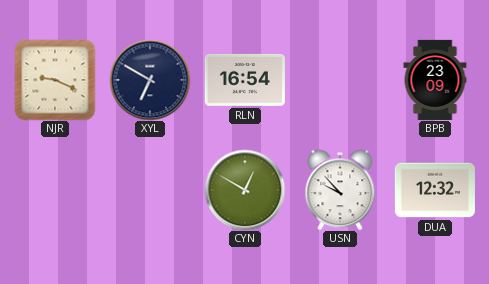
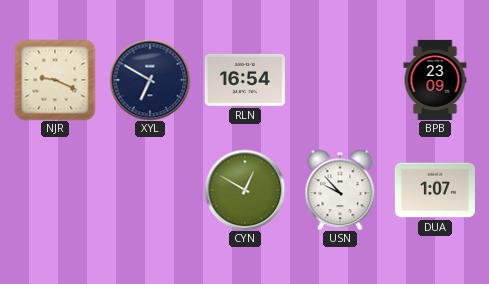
DUA: 12:32 -> 1:07 (435, 190)
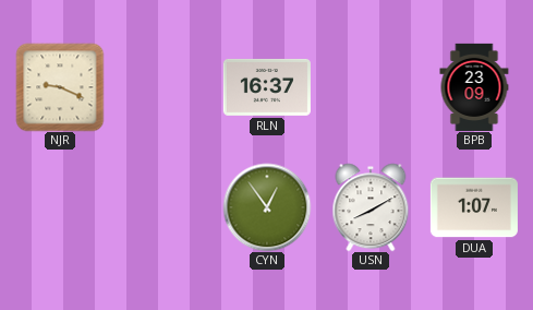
XYL: 6:50 -> none (150, 80)
RLN: 16:54 -> 16:37 (267, 87)
CYN: 12:50 -> 12:54 (267, 207)
USN: 9:53 -> 8:10 (371, 207)
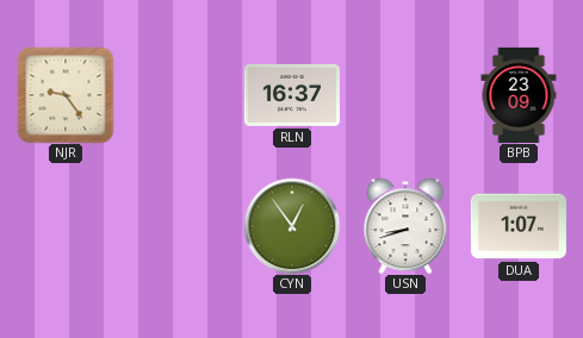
NJR: 9:19 -> 9:24 (66, 95)
USN: 8:10 -> 8:42 (405, 226)
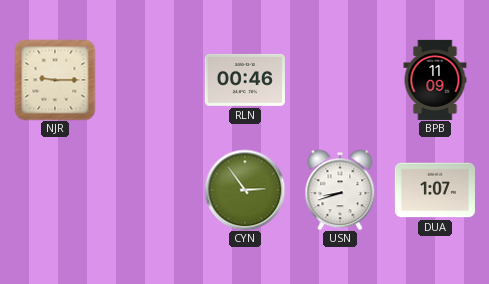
NJR: 9:24 -> 9:15 (55, 80)
RLN: 16:37 -> 00:46 (245, 80)
BPB: 23:09 -> 11:09 (435, 80)
CYN: 12:54 -> 2:54 (245, 190)
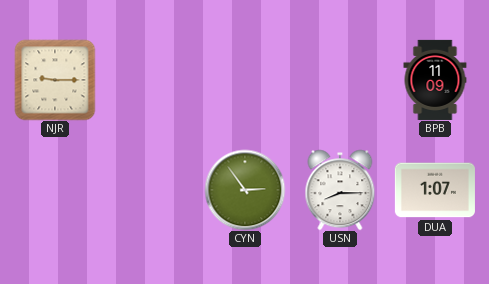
RLN: 00:46 -> none (245, 80)
USN: 8:42 -> 8:15 (340, 190)
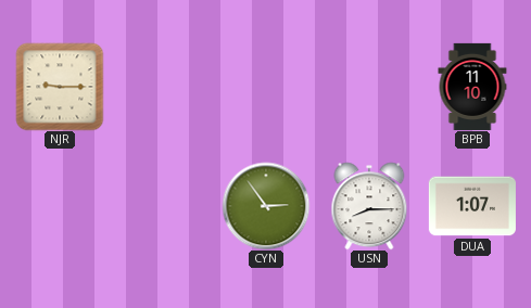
BPB: 11:09 -> 11:10 (472, 87)
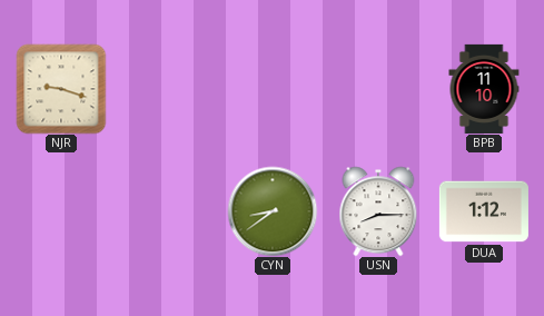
NJR: 9:15 -> 9:18 (61, 89)
CYN: 2:54 -> 8:39 (273, 211)
DUA: 1:07 -> 1:12 (484, 211)
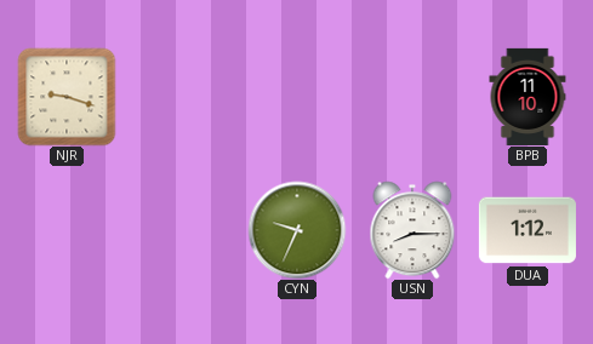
CYN: 8:39 -> 9:34 (297, 230)
